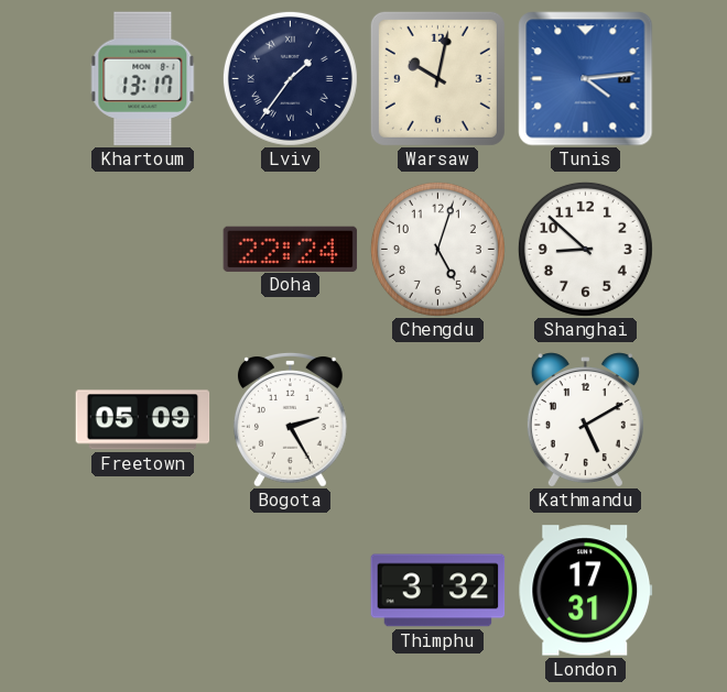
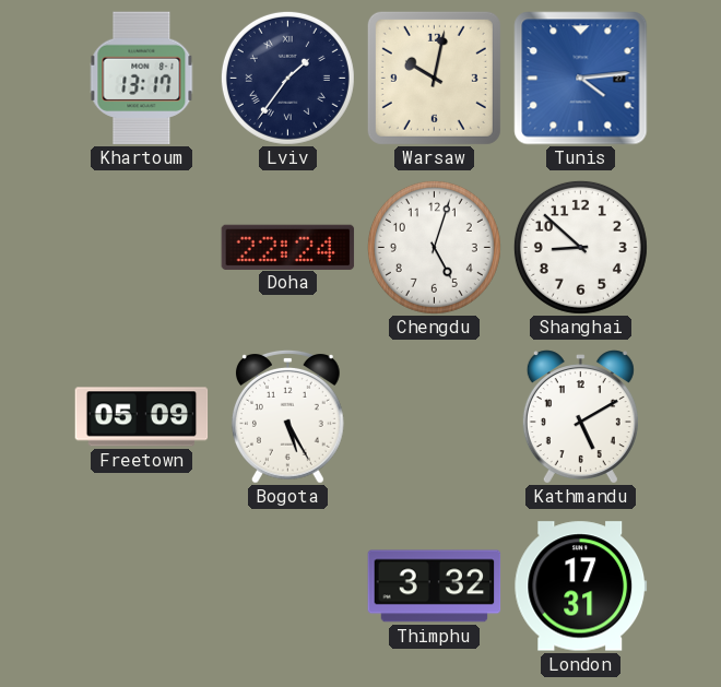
Bogota: 2:25 -> 5:25 (287, 416)
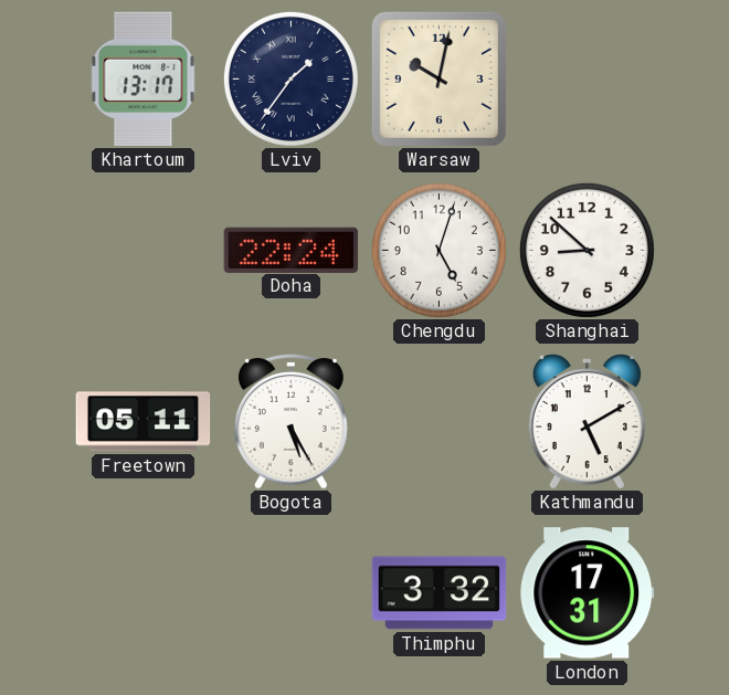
Tunis: 4:14 -> none (581, 79)
Freetown: 05:09 -> 05:11 (144, 422)
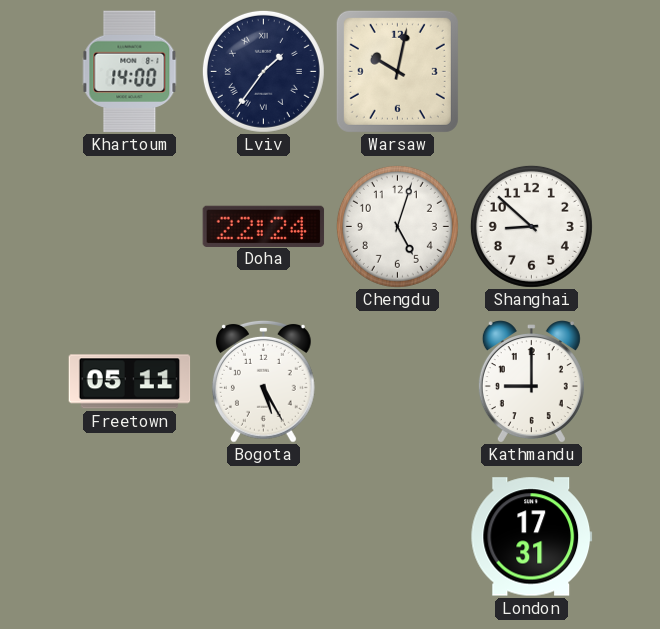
Khartoum: 13:17 -> 14:00 (130, 72)
Kathmandu: 5:10 -> 9:00 (531, 381)
Thimphu: 3:32 -> none (440, 593)
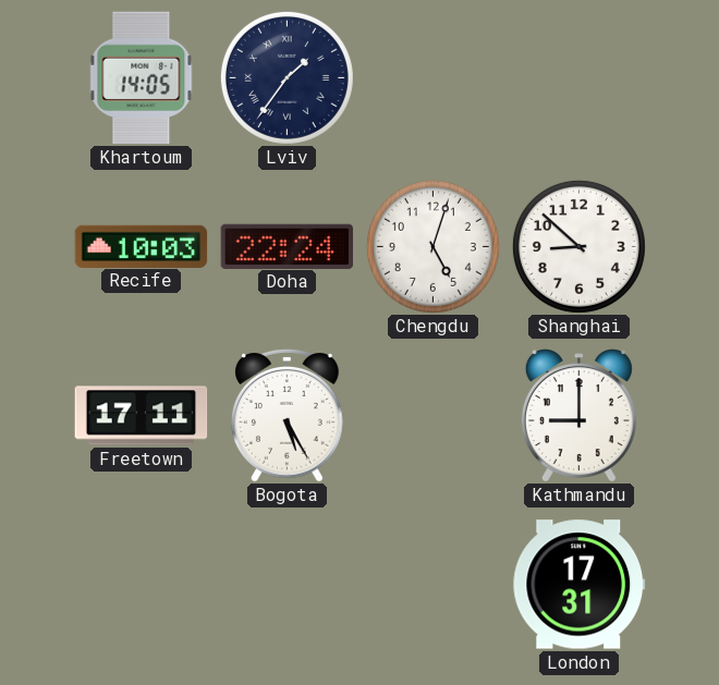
Khartoum: 14:00 -> 14:05 (142, 78)
Warsaw: 10:02 -> none (397, 71)
Recife: none -> 10:03 (142, 246)
Freetown: 05:11 -> 17:11 (142, 416)
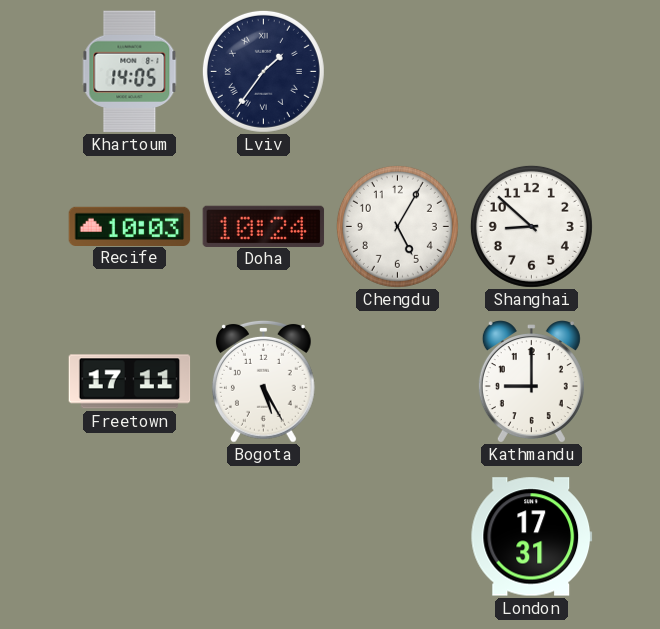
Doha: 22:24 -> 10:24 (264, 226)
Chengdu: 5:03 -> 5:05 (397, 226)
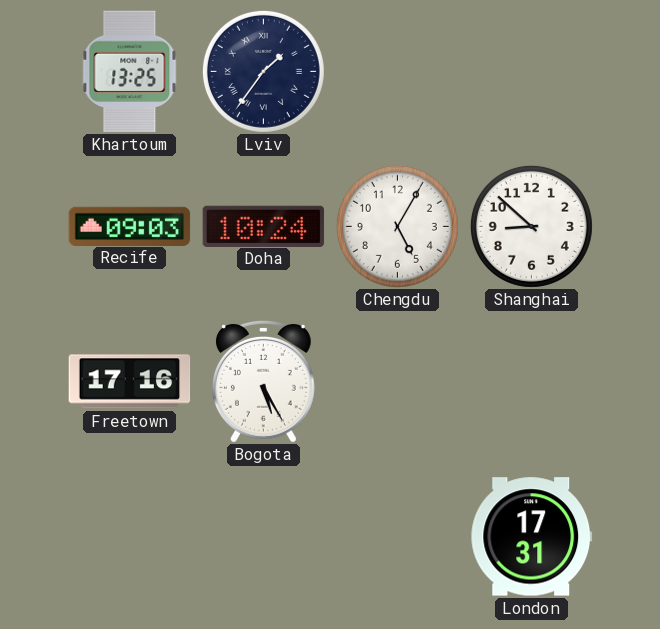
Khartoum: 14:05 -> 13:25 (130, 72)
Recife: 10:03 -> 09:03 (130, 226)
Freetown: 17:11 -> 17:16 (130, 382)
Kathmandu: 9:00 -> none (531, 381)
